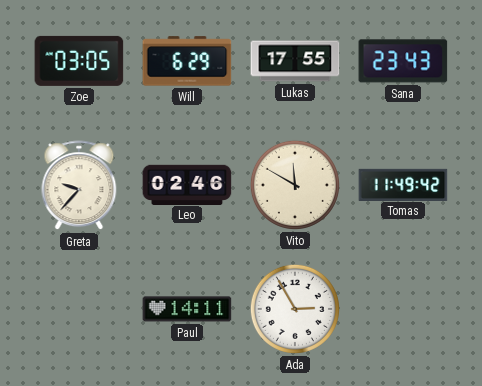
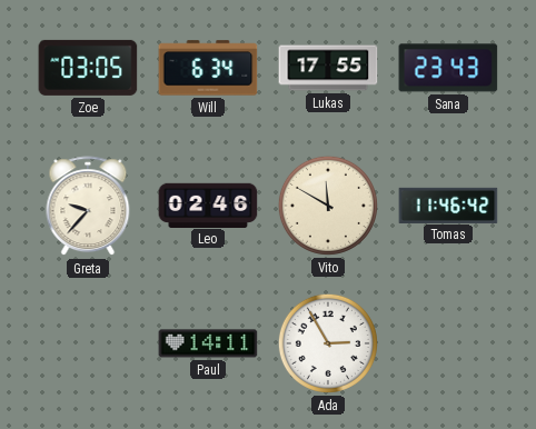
Will: 6:29 -> 6:34 (208, 68)
Tomas: 11:49 -> 11:46 (448, 204)
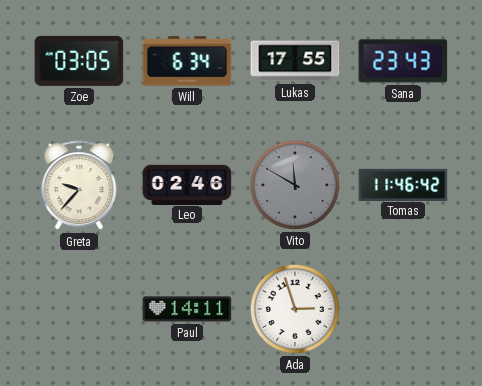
Vito dial: cream -> grey (295, 185)
Ada: 2:55 -> 2:57 (295, 309)
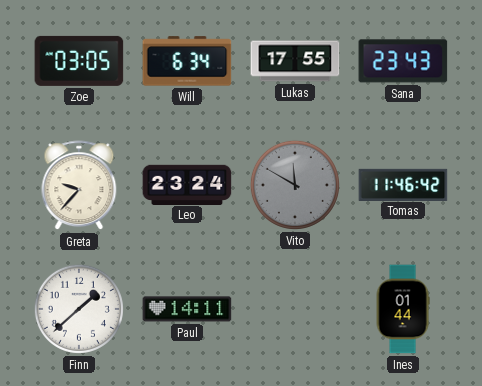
Leo: 02:46 -> 23:24 (187, 184)
Finn: none -> 1:38 (79, 309)
Ada: 2:57 -> none (295, 309)
Ines: none -> 01:44 (403, 309)
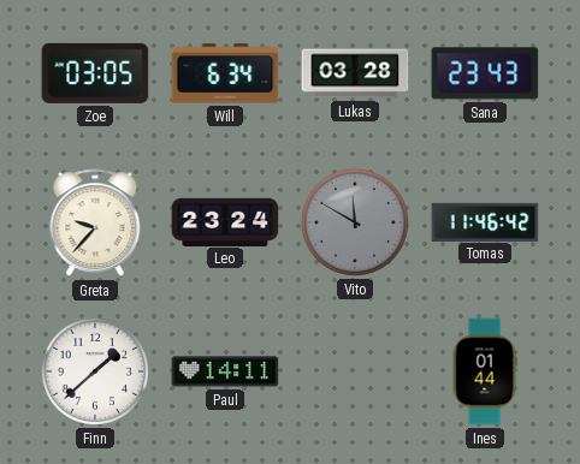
Lukas: 17:55 -> 03:28 (355, 73)
